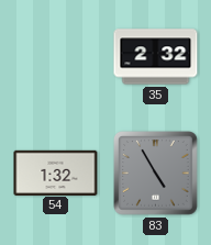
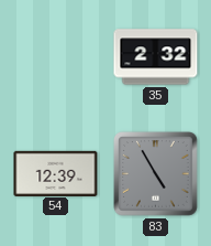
54: 1:32 -> 12:39 (56, 173)
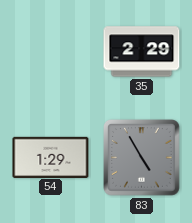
35: 2:32 -> 2:29 (142, 52)
54: 12:39 -> 1:29 (51, 157)
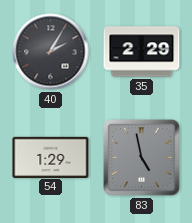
40: none -> 2:05 (51, 52)
83: 4:55 -> 4:58 (142, 158)
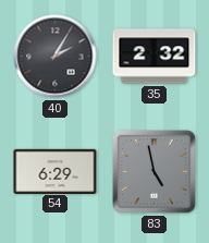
35: 2:29 -> 2:32 (155, 57)
54: 1:29 -> 6:29 (56, 171)
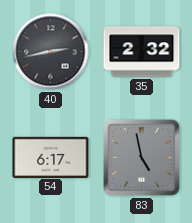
40: 2:05 -> 2:43 (51, 52)
54: 6:29 -> 6:17 (51, 157)
